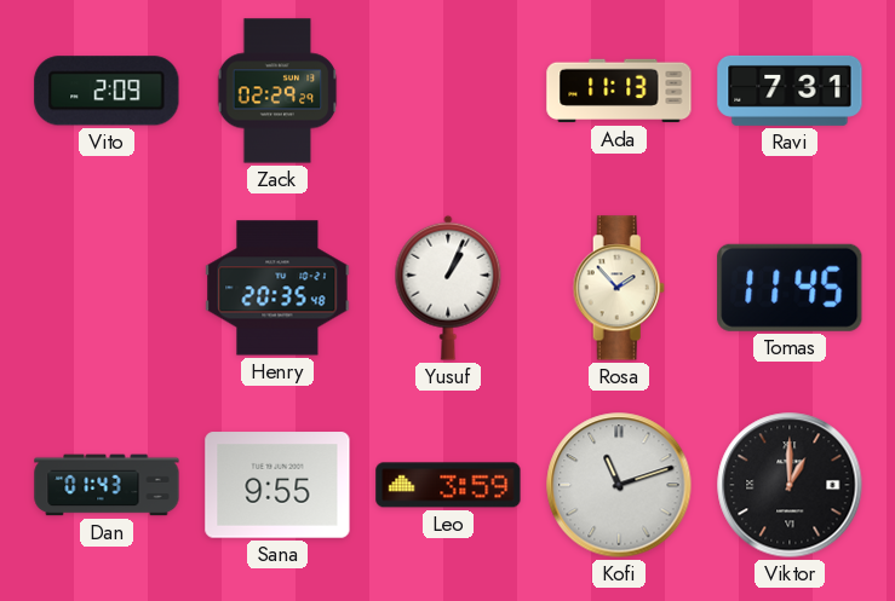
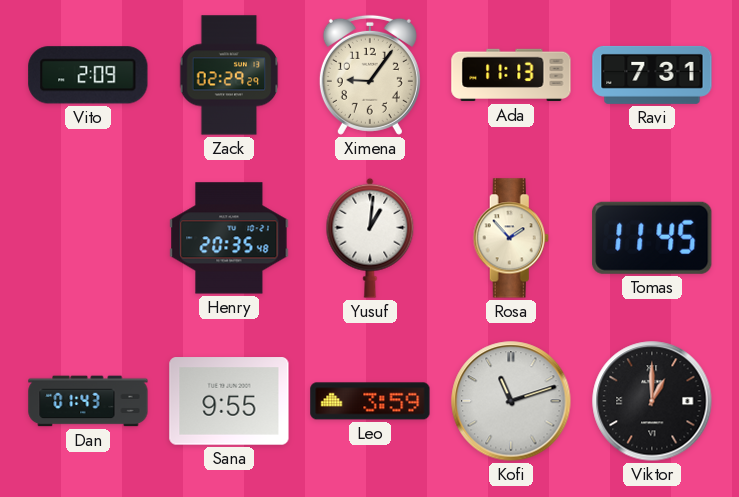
Ximena: none -> 9:06 (370, 75)
Yusuf: 1:04 -> 1:01 (370, 238)
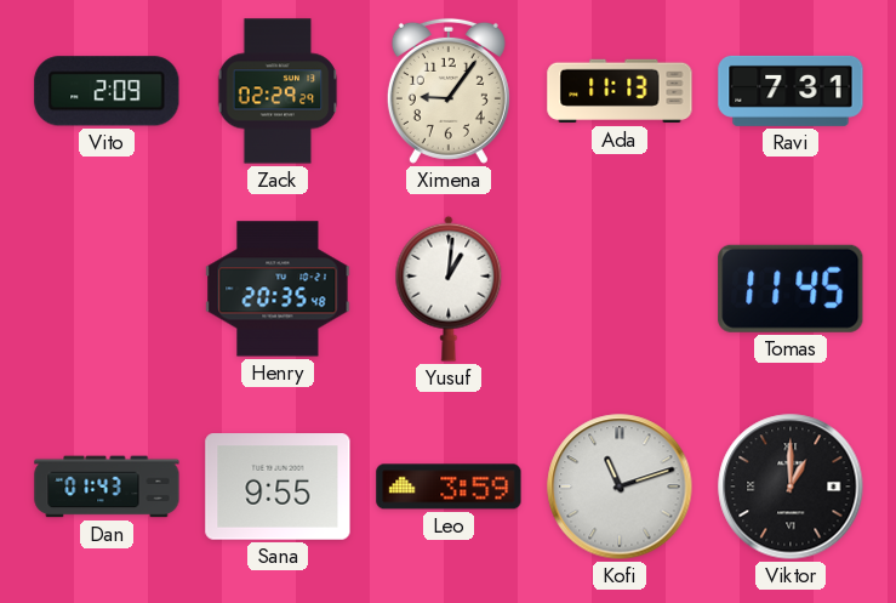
Rosa: 1:53 -> none (511, 238)
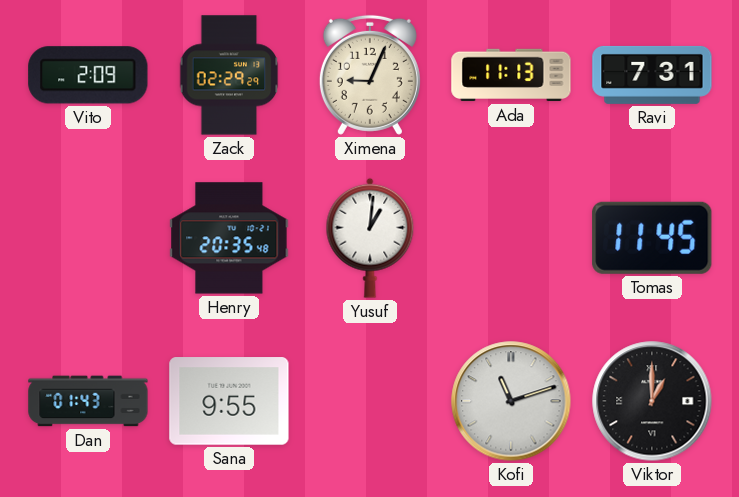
Ximena: 9:06 -> 9:04 (370, 75)
Leo: 3:59 -> none (449, 487)
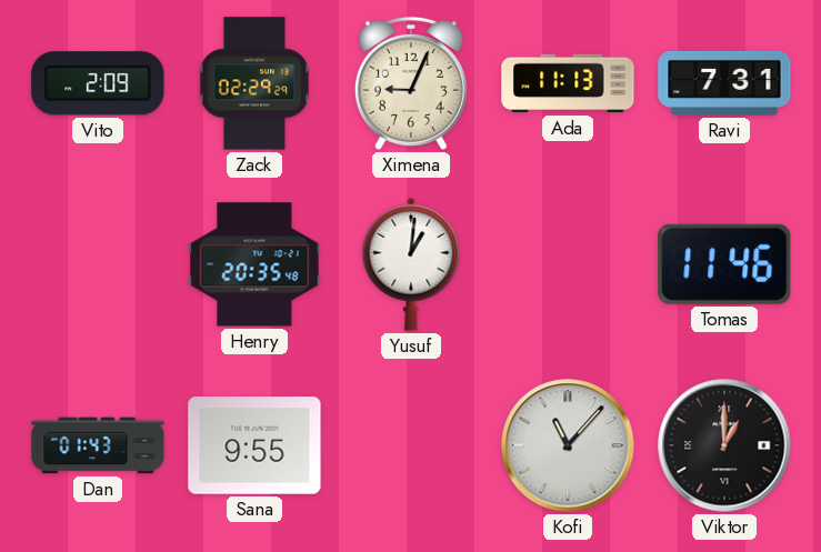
Tomas: 11:45 -> 11:46 (724, 264)
Kofi: 11:12 -> 11:07 (568, 445)
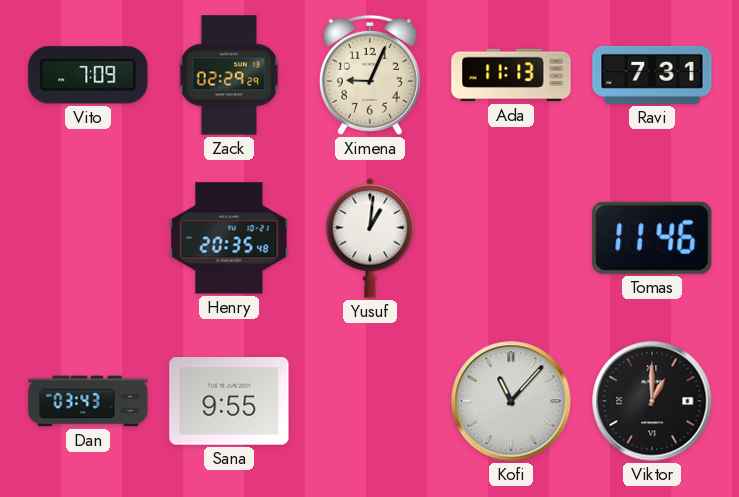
Vito: 2:09 -> 7:09 (88, 75)
Dan: 01:43 -> 03:43 (88, 401)
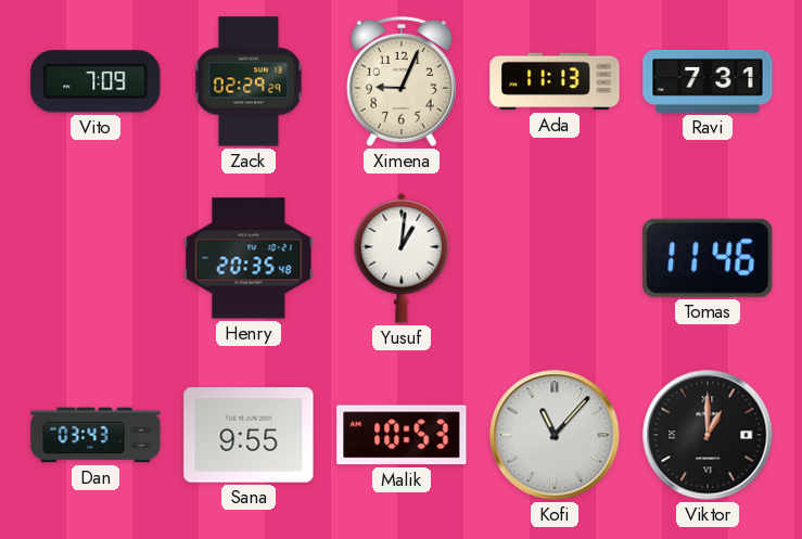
Malik: none -> 10:53 (402, 435)
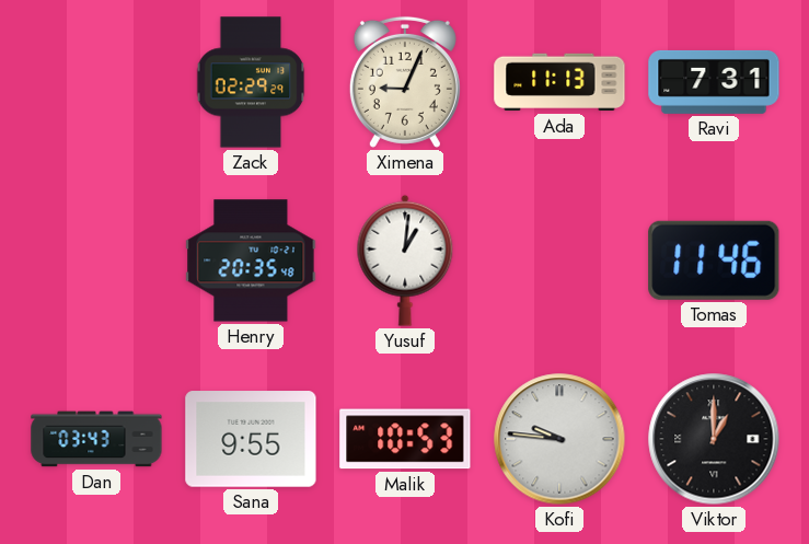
Vito: 7:09 -> none (96, 81)
Kofi: 11:07 -> 9:46 (559, 439)
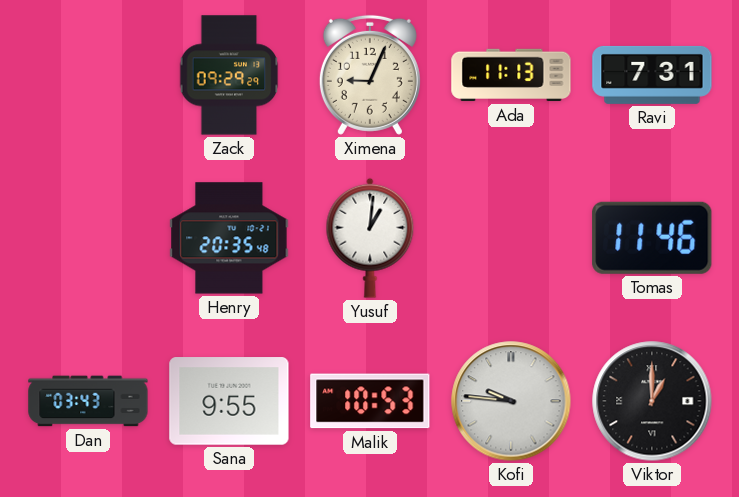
Zack: 02:29 -> 09:29 (229, 75)
